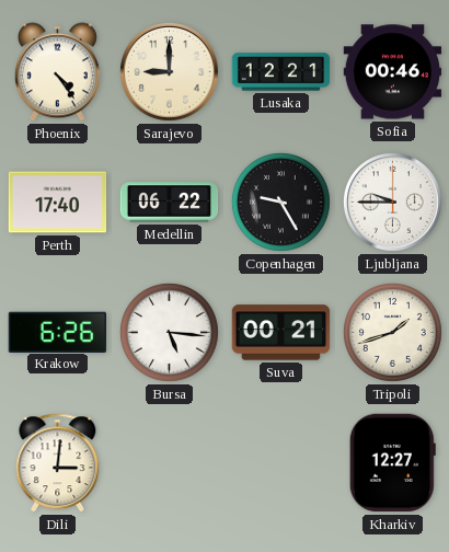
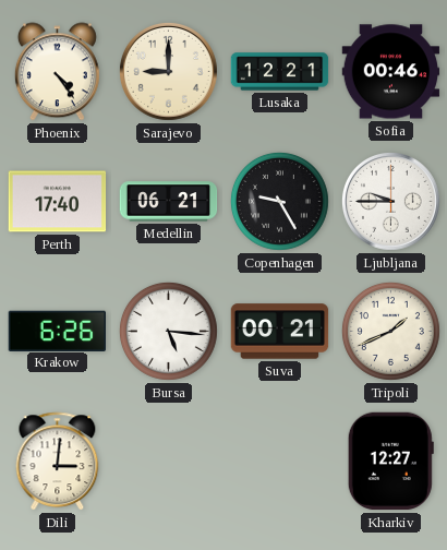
Medellin: 06:22 -> 06:21 (169, 202)
Tripoli: 1:42 -> 1:41 (391, 332)
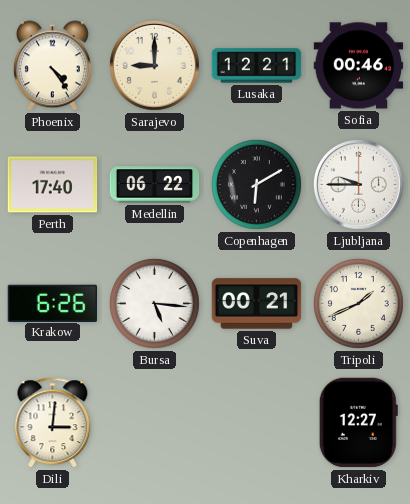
Medellin: 06:21 -> 06:22 (155, 185)
Copenhagen: 9:25 -> 6:10 (257, 185)
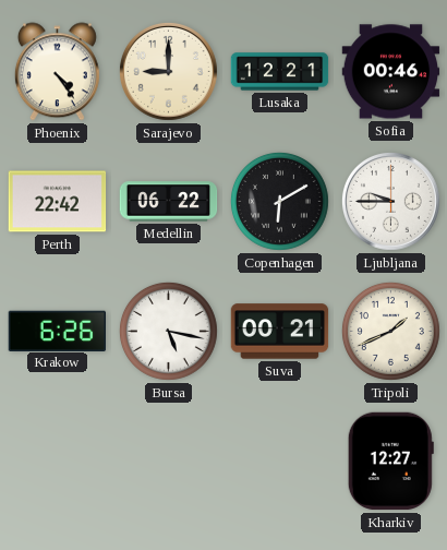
Perth: 17:40 -> 22:42 (58, 202)
Bursa: 5:16 -> 5:17 (169, 332)
Dili: 3:01 -> none (53, 423)
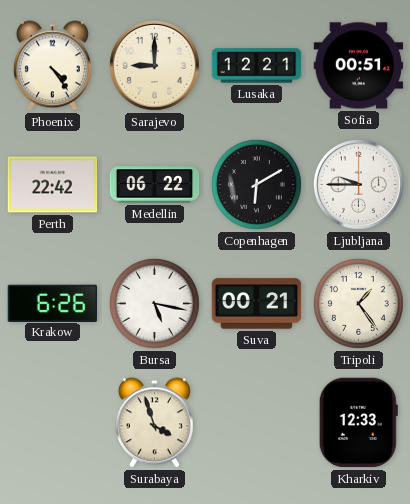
Sofia: 00:46 -> 00:51 (359, 66)
Tripoli: 1:41 -> 1:24 (359, 304)
Surabaya: none -> 3:57 (154, 423)
Kharkiv: 12:27 -> 12:33 (358, 423)
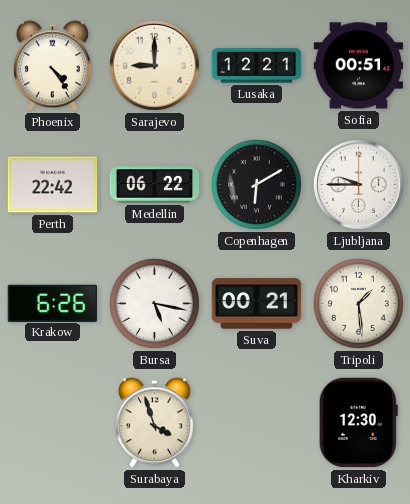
Tripoli: 1:24 -> 1:29 (359, 304)
Kharkiv: 12:33 -> 12:30 (358, 423)
